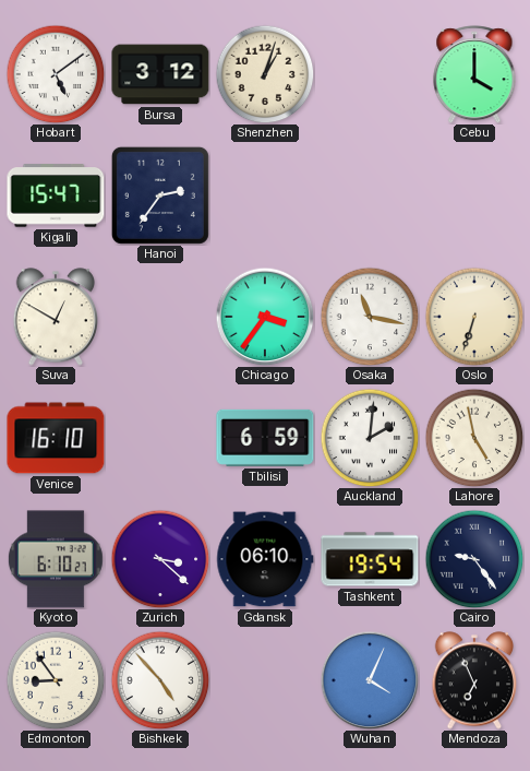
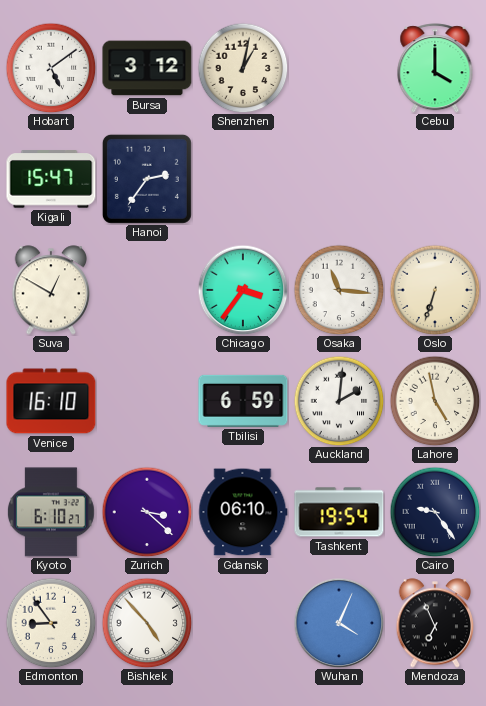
Shenzhen: 1:03 -> 1:02 (243, 68)
Osaka: 11:17 -> 11:16 (339, 290)
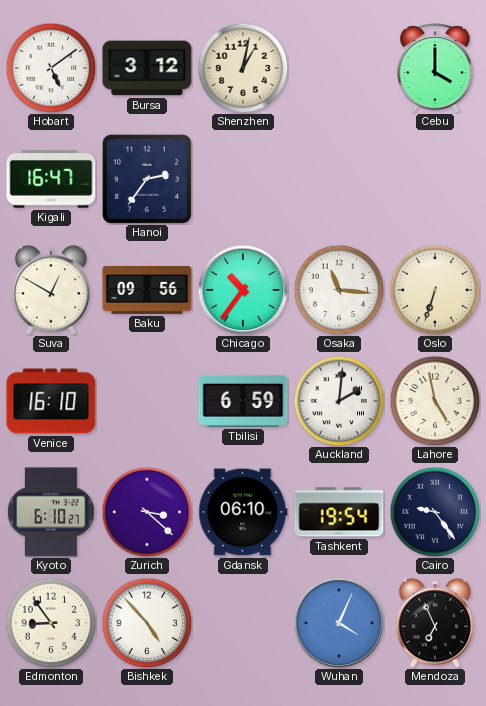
Kigali: 15:47 -> 16:47 (51, 179)
Baku: none -> 09:56 (147, 291)
Chicago: 3:36 -> 10:36 (243, 290)
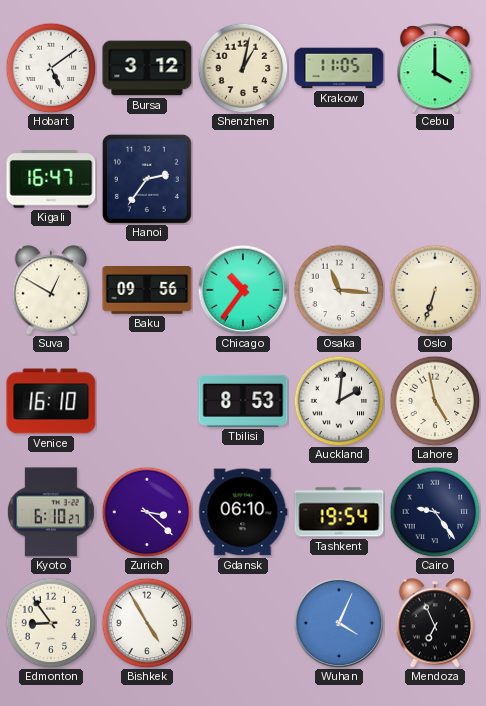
Krakow: none -> 11:05 (339, 68)
Tbilisi: 6:59 -> 8:53 (243, 401)
Bishkek: 4:53 -> 4:55 (147, 623)
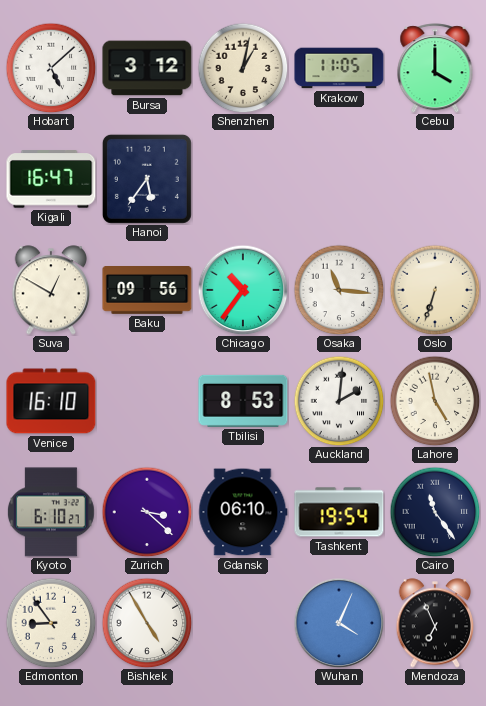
Hobart: 5:09 -> 5:08 (51, 68)
Hanoi: 2:36 -> 5:36 (147, 179)
Cairo: 9:24 -> 11:24 (435, 512)
